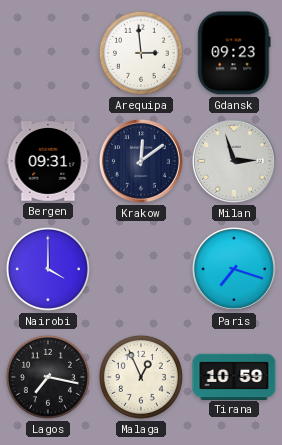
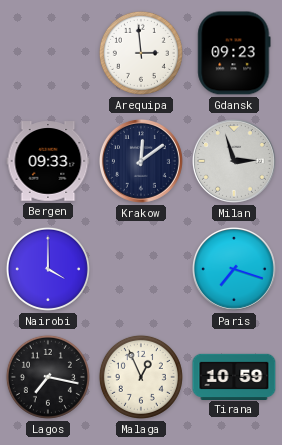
Bergen: 09:31 -> 09:33 (48, 161)
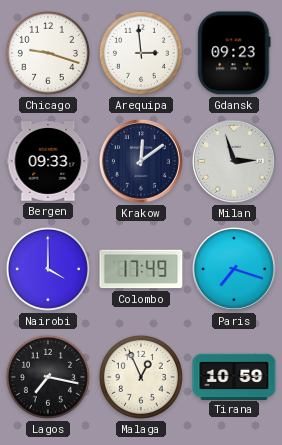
Chicago: none -> 9:18 (48, 53)
Colombo: none -> 17:49 (141, 269)
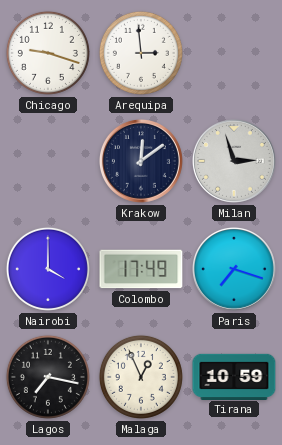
Gdansk: 09:23 -> none (234, 53)
Bergen: 09:33 -> none (48, 161)
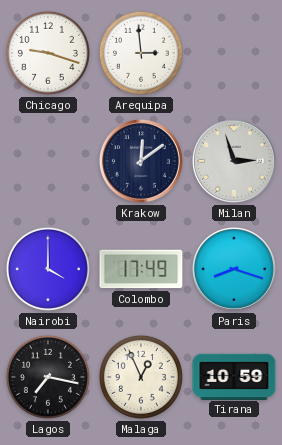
Paris: 7:18 -> 8:18 (234, 269)
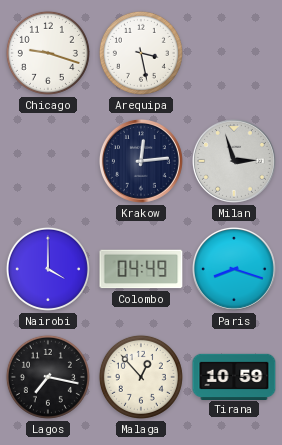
Arequipa: 2:59 -> 3:28 (141, 53)
Krakow: 12:09 -> 12:14 (141, 161)
Colombo: 17:49 -> 04:49 (141, 269)
Malaga: 12:56 -> 12:53 (141, 377)
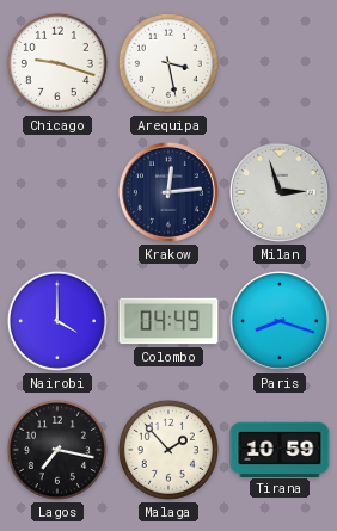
Malaga: 12:53 -> 1:53 (168, 450)
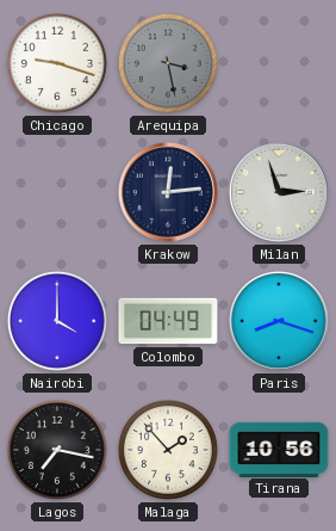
Arequipa dial: white -> grey (168, 63)
Tirana: 10:59 -> 10:56 (279, 449)
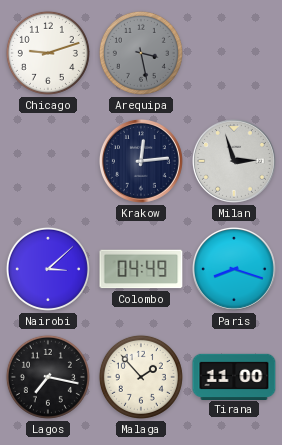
Chicago: 9:18 -> 9:12 (48, 53)
Nairobi: 4:00 -> 3:08 (48, 269)
Tirana: 10:56 -> 11:00 (234, 376)
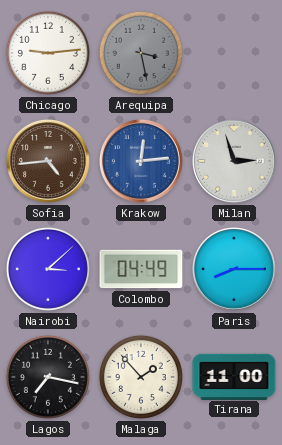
Chicago: 9:12 -> 9:14 (48, 53)
Sofia: none -> 4:44 (48, 161)
Krakow dial: navy -> blue (141, 161)
Paris: 8:18 -> 8:15 (234, 269)
